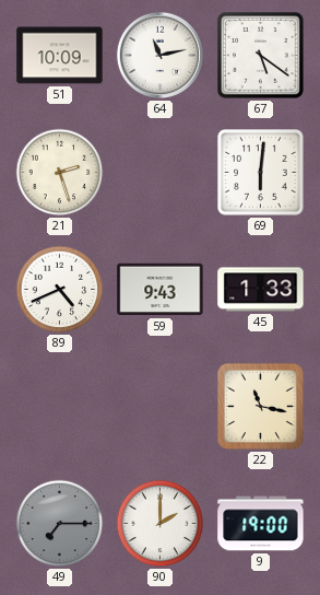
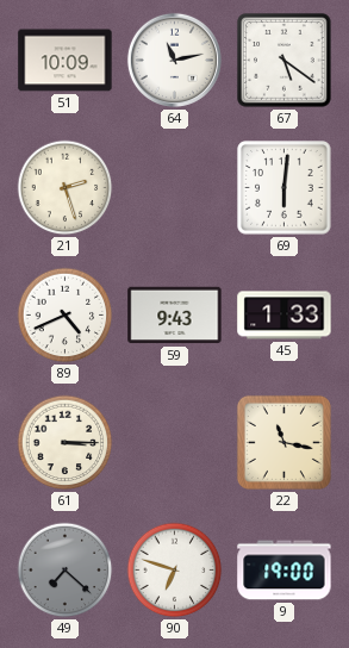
61: none -> 3:15 (66, 443)
49: 7:15 -> 7:22 (66, 571)
90: 2:00 -> 6:48 (175, 571)
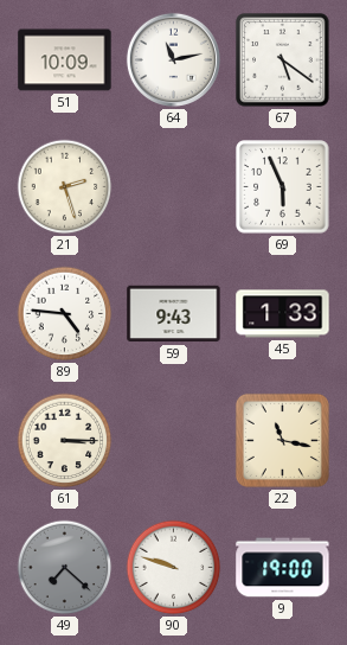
69: 6:01 -> 5:56 (283, 187)
89: 4:41 -> 4:46 (65, 314)
90: 6:48 -> 9:48 (174, 568)
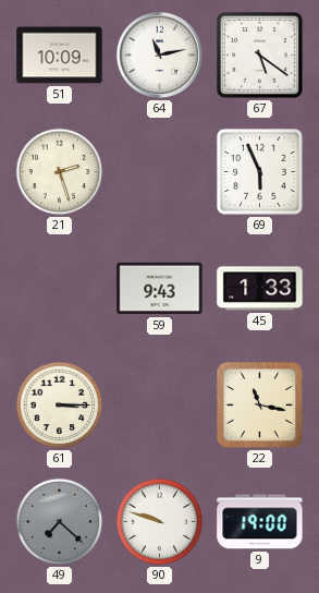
89: 4:46 -> none (65, 314)
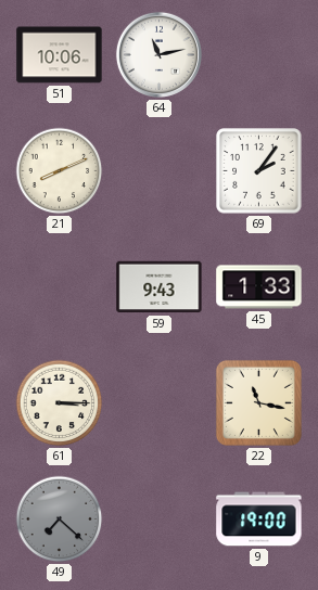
51: 10:09 -> 10:06 (60, 55)
67: 5:21 -> none (260, 56)
21: 2:27 -> 8:11 (60, 171)
69: 5:56 -> 2:06 (259, 171)
90: 9:48 -> none (160, 522)
